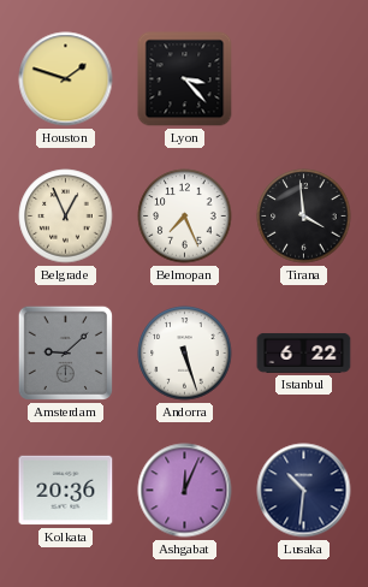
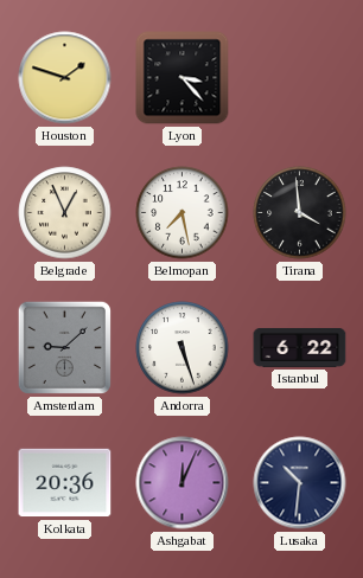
Belmopan: 7:26 -> 7:28 (183, 213)
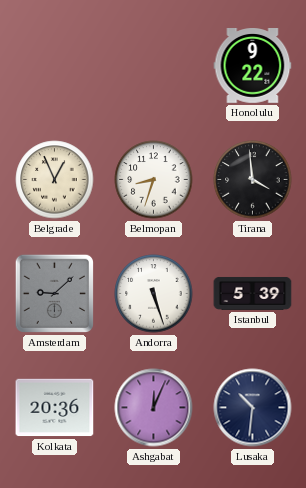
Houston: 1:48 -> none (65, 78)
Lyon: 3:23 -> none (183, 78)
Honolulu: none -> 9:22 (253, 66)
Belmopan: 7:28 -> 8:33 (154, 180)
Istanbul: 6:22 -> 5:39 (253, 293)
